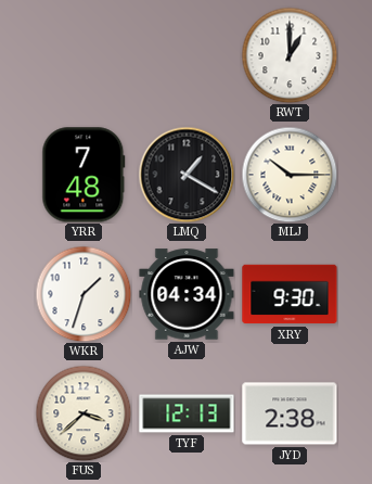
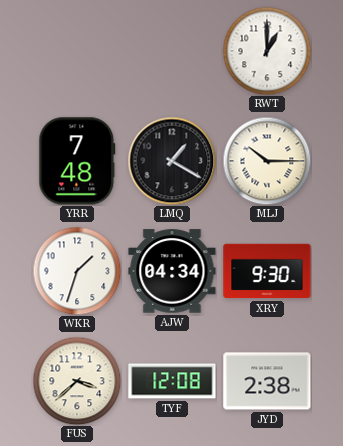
TYF: 12:13 -> 12:08 (172, 381)
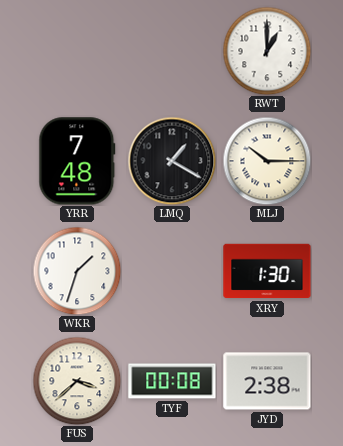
AJW: 04:34 -> none (172, 271)
XRY: 9:30 -> 1:30 (267, 271)
TYF: 12:08 -> 00:08 (172, 381)
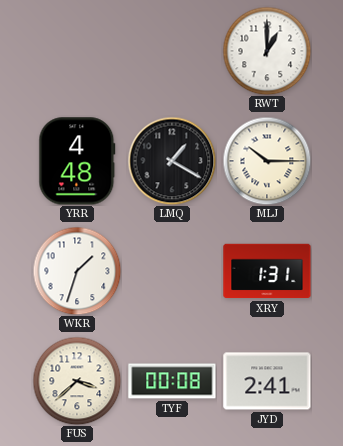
YRR: 7:48 -> 4:48 (77, 161)
XRY: 1:30 -> 1:31 (267, 271)
JYD: 2:38 -> 2:41 (267, 381)
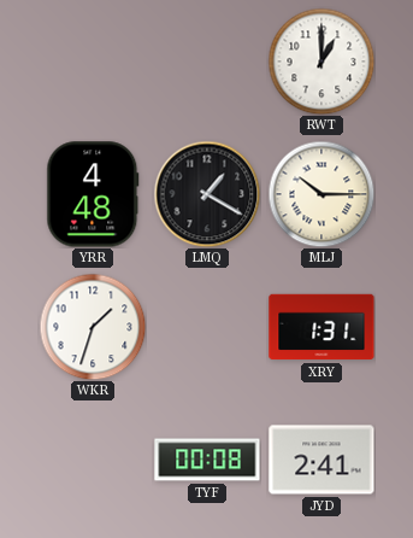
FUS: 3:38 -> none (77, 381)
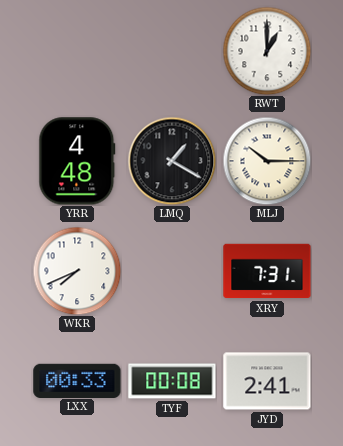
WKR: 1:33 -> 7:41 (77, 271)
XRY: 1:31 -> 7:31 (267, 271)
LXX: none -> 00:33 (77, 380)
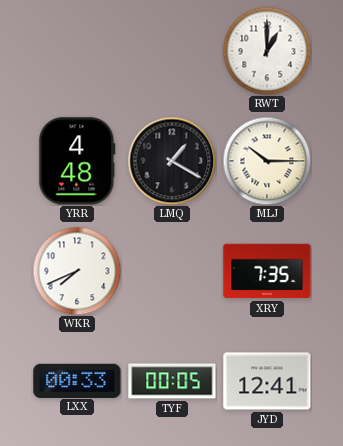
XRY: 7:31 -> 7:35 (267, 271)
TYF: 00:08 -> 00:05 (172, 381)
JYD: 2:41 -> 12:41 (267, 381)
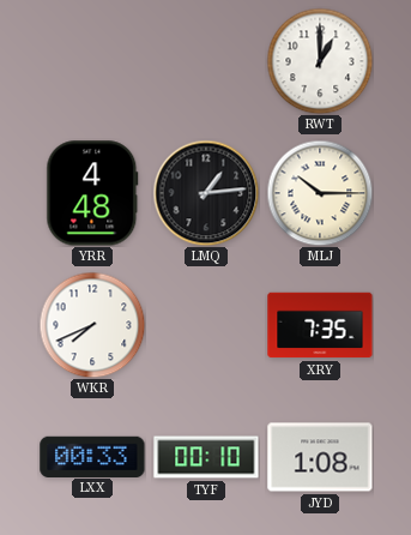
LMQ: 1:20 -> 1:14 (206, 193)
TYF: 00:05 -> 00:10 (206, 457)
JYD: 12:41 -> 1:08 (320, 457)
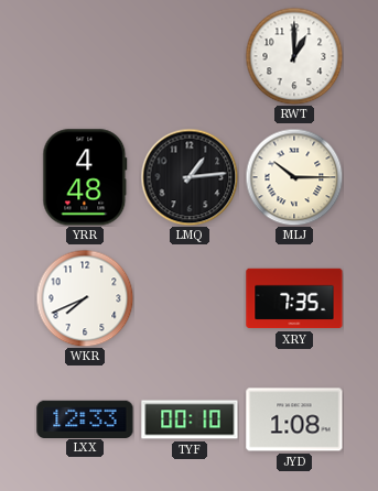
LXX: 00:33 -> 12:33 (85, 418)
